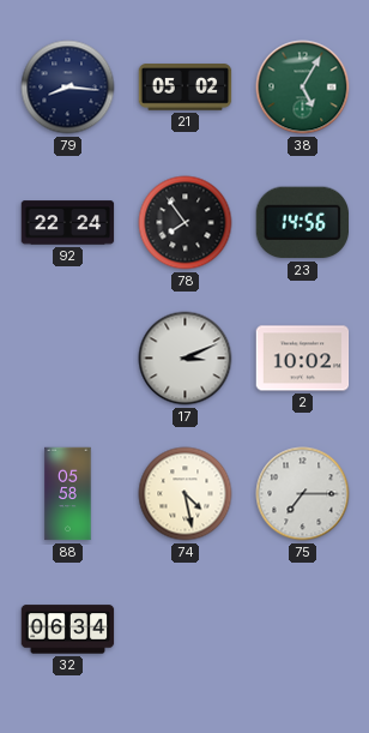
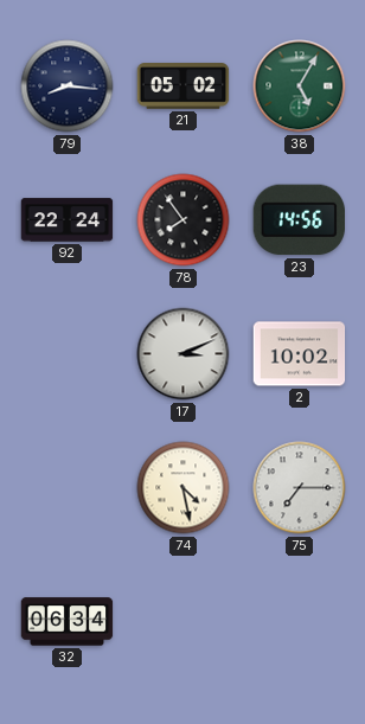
88: 05:58 -> none (68, 494)
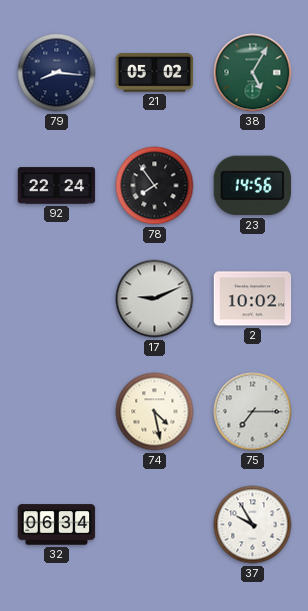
17: 3:11 -> 9:11 (155, 299)
37: none -> 9:55 (253, 525)
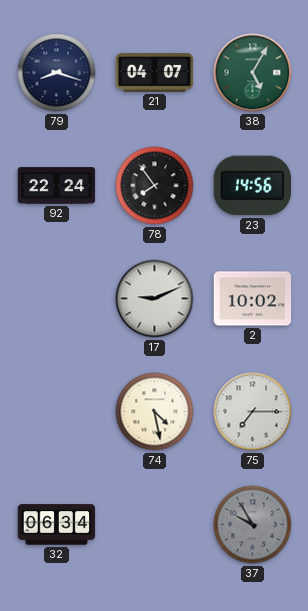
79: 8:16 -> 8:18 (57, 73)
21: 05:02 -> 04:07 (155, 73)
37 dial: white -> grey (253, 525)
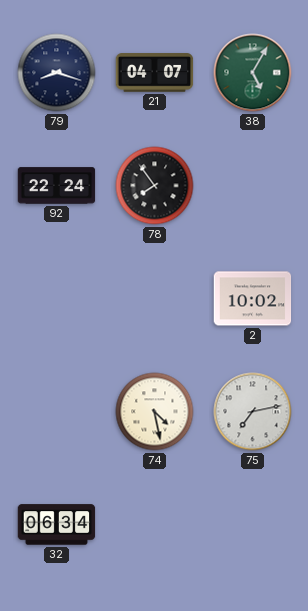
23: 14:56 -> none (252, 186)
17: 9:11 -> none (155, 299)
75: 7:15 -> 7:13 (253, 412)
37: 9:55 -> none (253, 525)
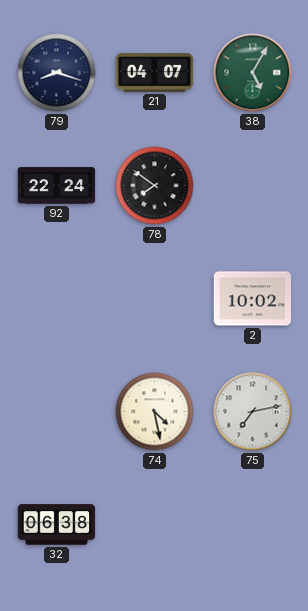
78: 7:54 -> 7:51 (155, 186)
32: 06:34 -> 06:38 (57, 525)
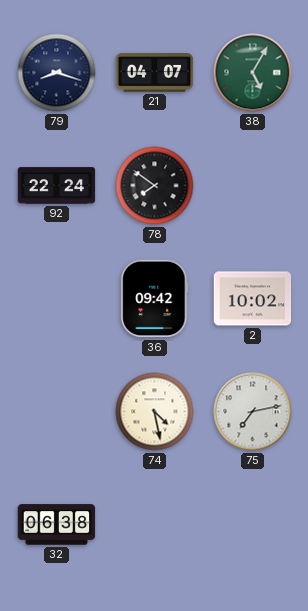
36: none -> 09:42 (155, 299)
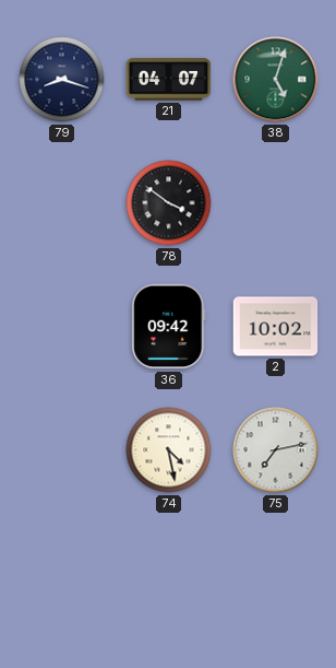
38: 5:05 -> 5:03 (276, 80)
92: 22:24 -> none (57, 186)
78: 7:51 -> 3:51 (169, 203)
32: 06:38 -> none (57, 525)
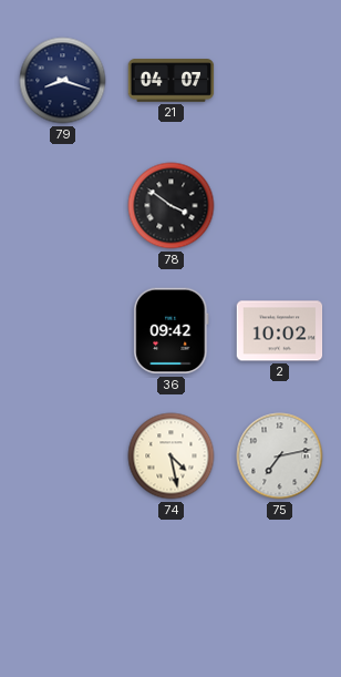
38: 5:03 -> none (276, 80)
